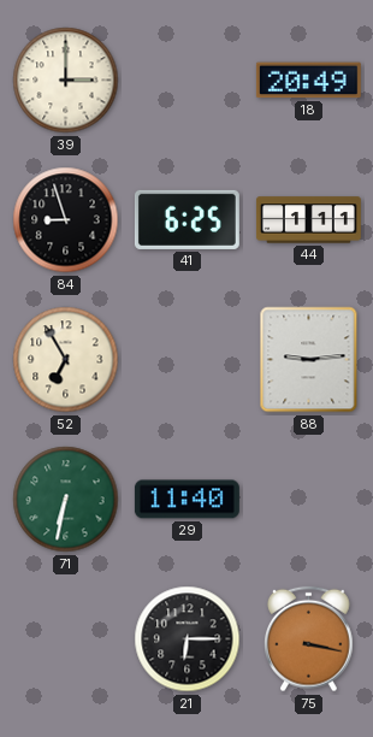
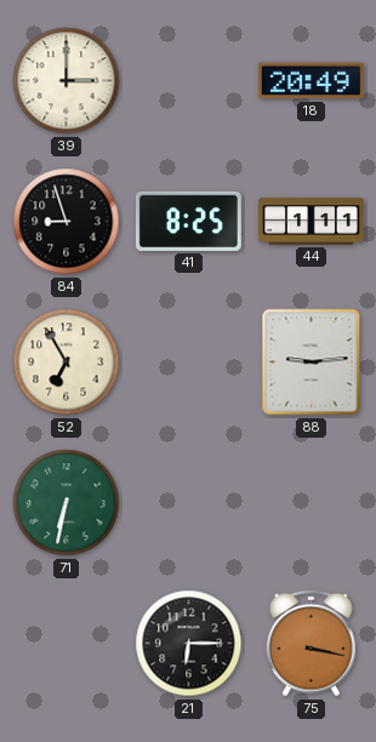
41: 6:25 -> 8:25 (188, 221)
29: 11:40 -> none (186, 500)
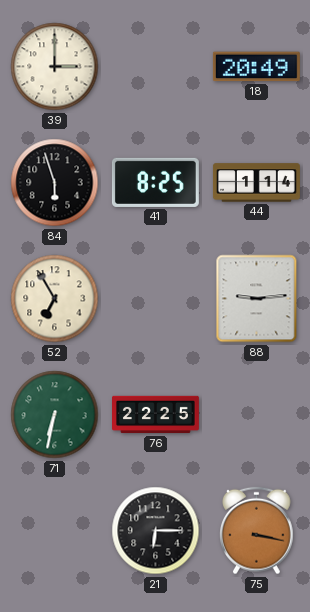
84: 8:57 -> 5:57 (55, 183)
44: 1:11 -> 1:14 (256, 183)
76: none -> 22:25 (156, 415)
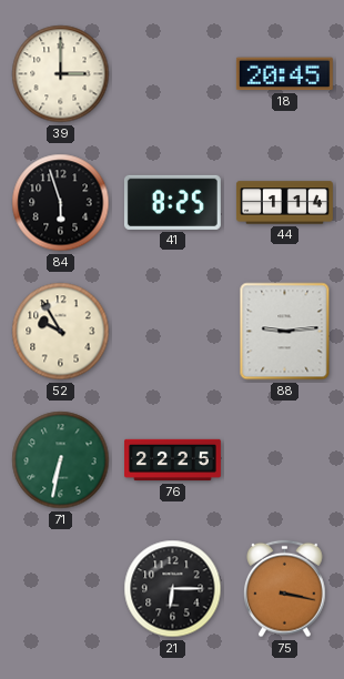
18: 20:49 -> 20:45 (284, 74)
52: 6:55 -> 9:55 (61, 332)
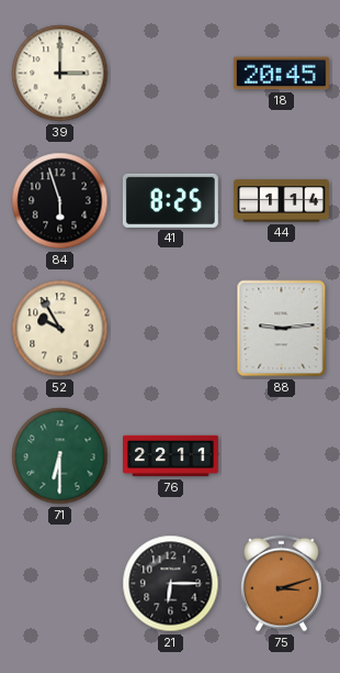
71: 6:32 -> 6:30 (60, 456)
76: 22:25 -> 22:11 (171, 456)
75: 3:17 -> 3:12 (282, 584)
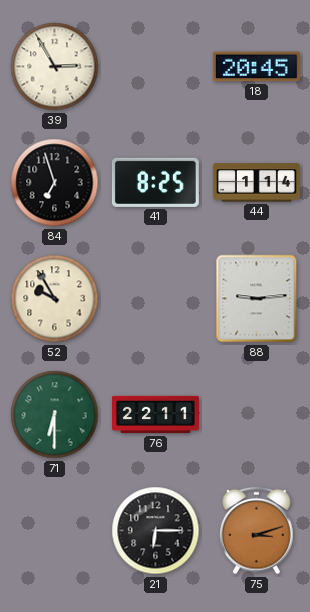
39: 3:00 -> 2:55 (55, 67)
84: 5:57 -> 6:57 (55, 183)
